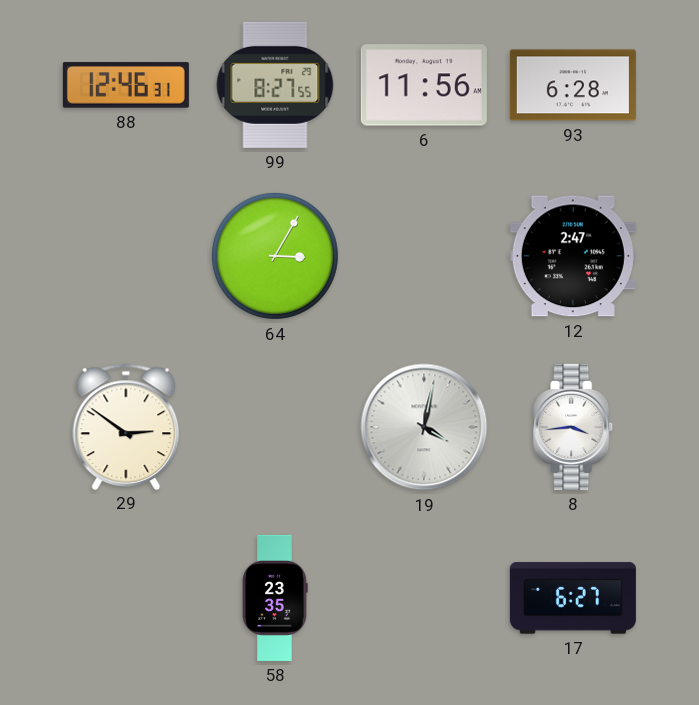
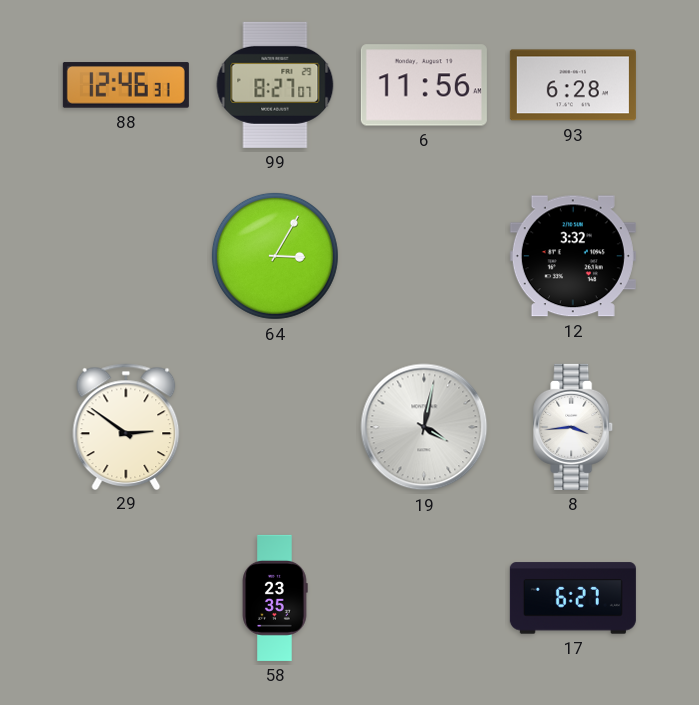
99: 8:27:55 -> 8:27:07 (275, 85)
12: 2:47 -> 3:32 (573, 256)
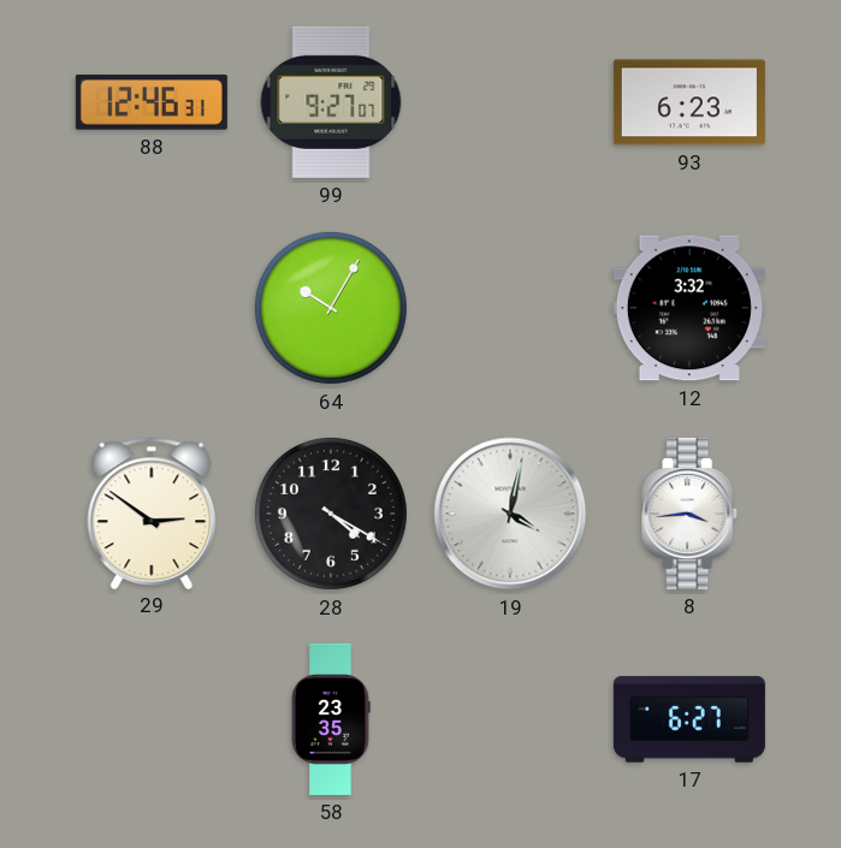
99: 8:27 -> 9:27 (331, 102)
6: 11:56 -> none (424, 85)
93: 6:28 -> 6:23 (689, 102)
64: 3:05 -> 10:05 (331, 308)
28: none -> 4:20 (331, 514)
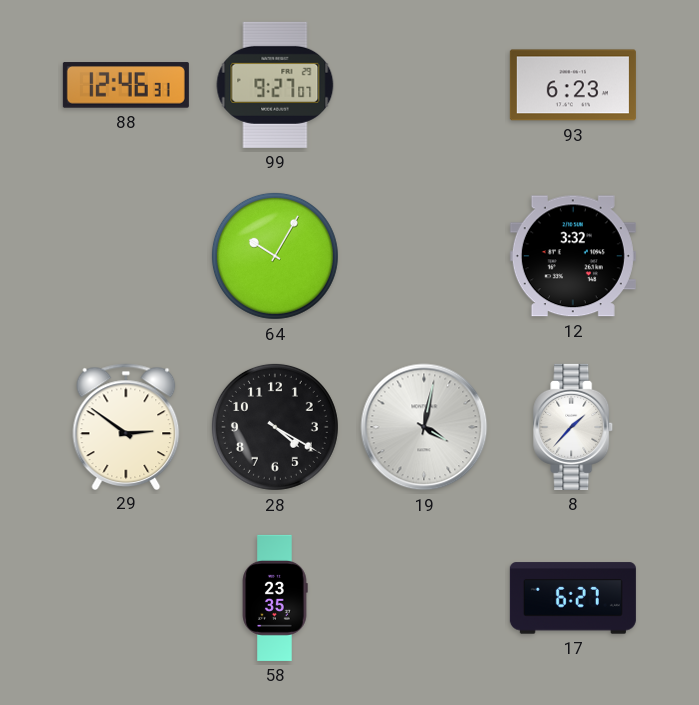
8: 3:44 -> 1:37 (574, 427)
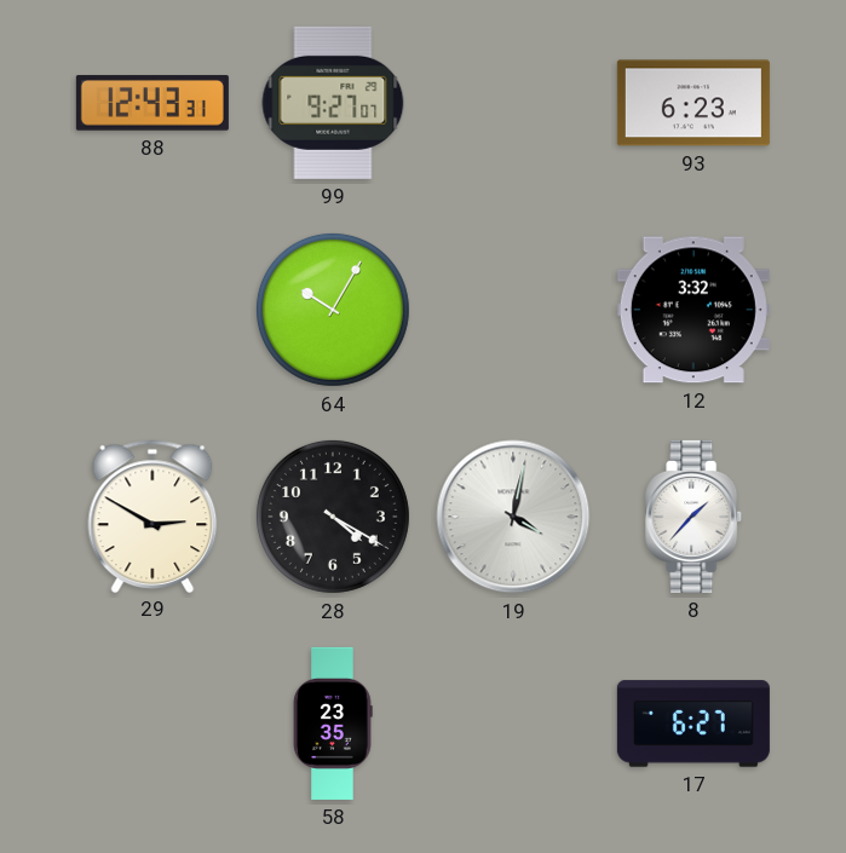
88: 12:46 -> 12:43 (152, 103)
29: 2:51 -> 2:50 (152, 515)
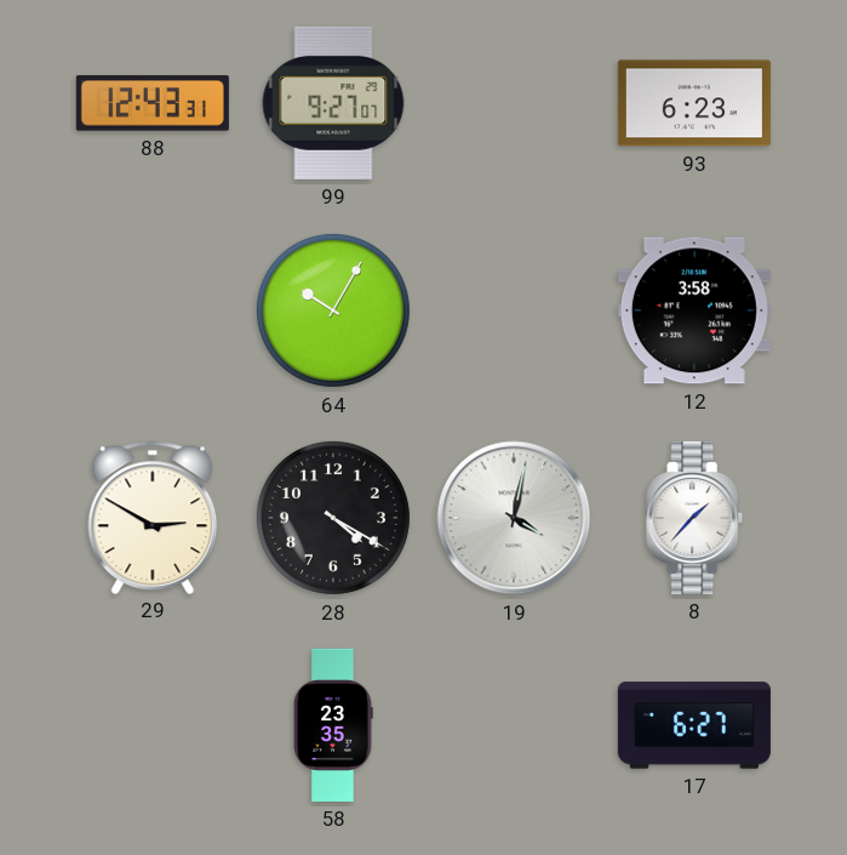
12: 3:32 -> 3:58 (694, 310)
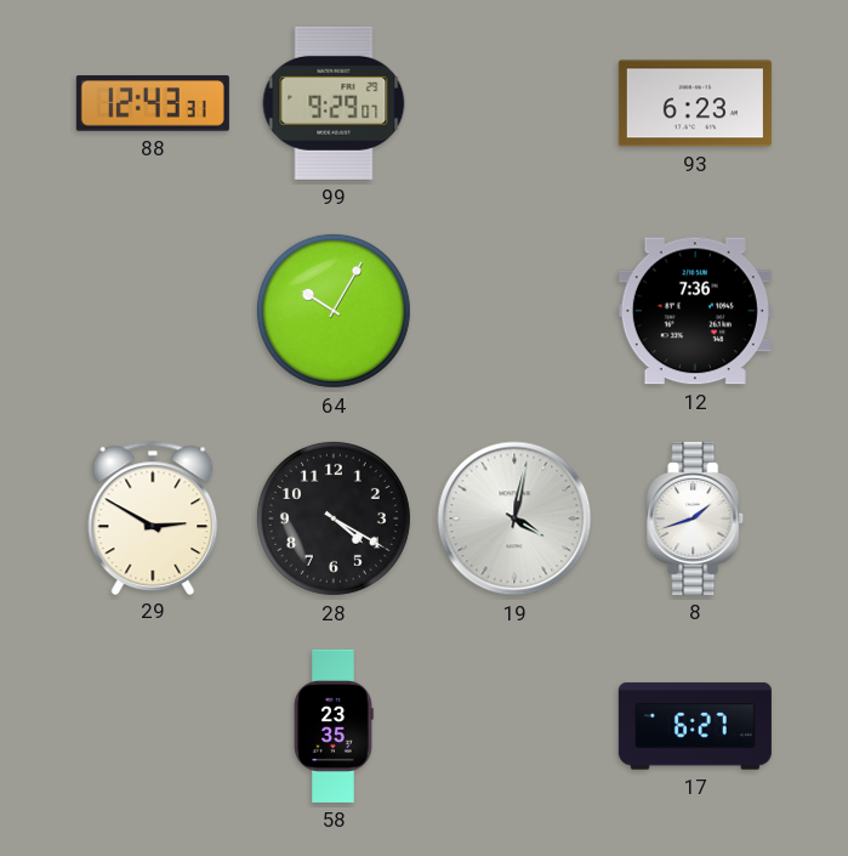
99: 9:27 -> 9:29 (334, 103)
12: 3:58 -> 7:36 (695, 311)
8: 1:37 -> 1:42 (696, 518)
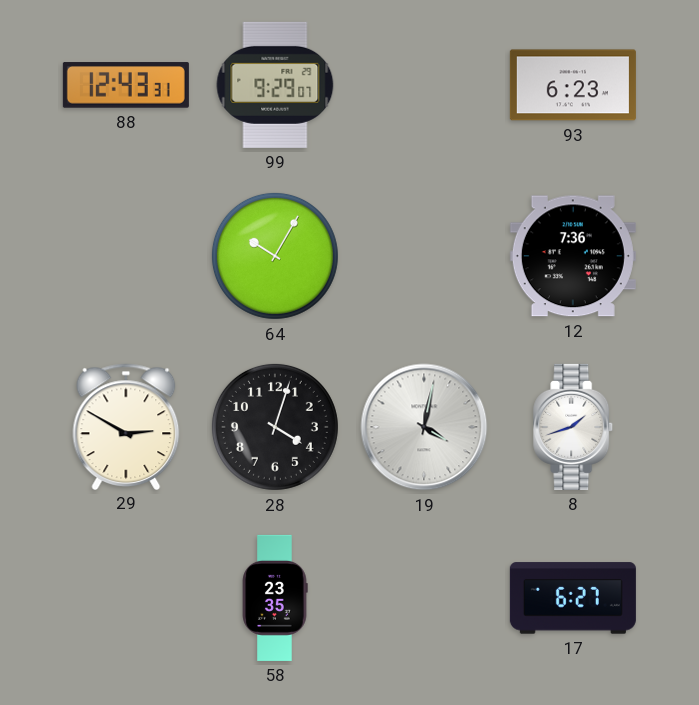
28: 4:20 -> 4:03 (275, 427)
